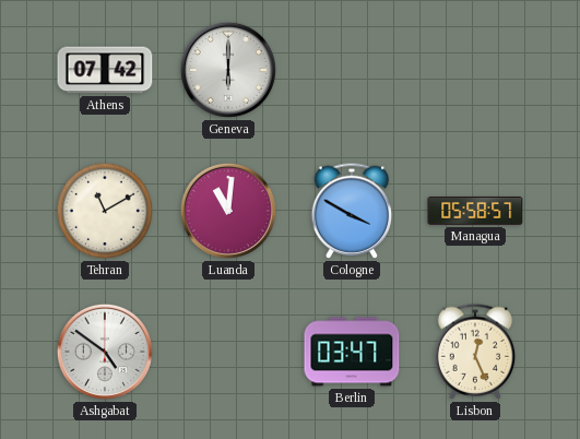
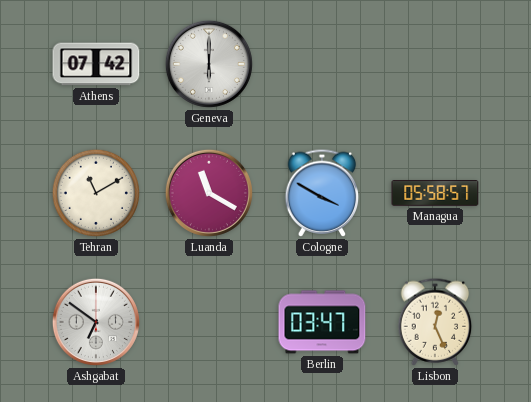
Luanda: 11:01 -> 11:20 (209, 193)
Ashgabat: 4:51 -> 6:51 (96, 322)
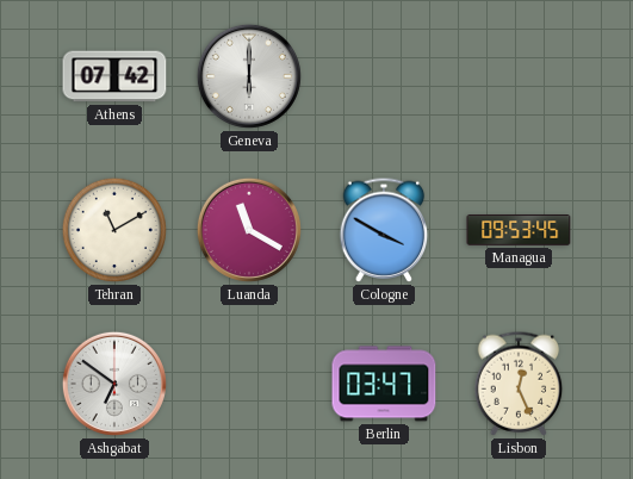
Managua: 05:58 -> 09:53 (519, 230)
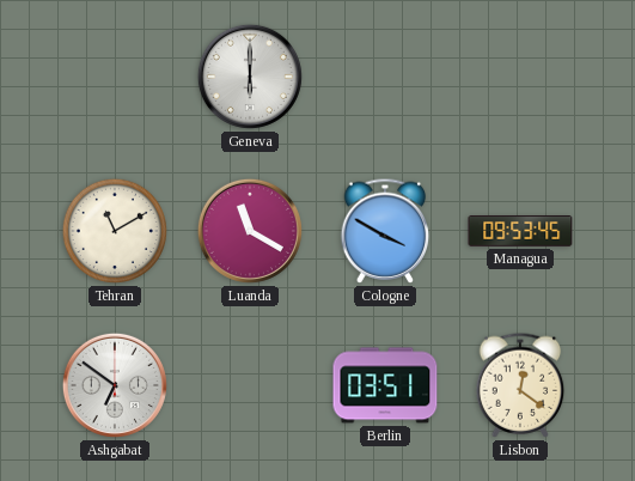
Athens: 07:42 -> none (114, 76)
Berlin: 03:47 -> 03:51 (385, 385)
Lisbon: 12:26 -> 12:21 (520, 385)
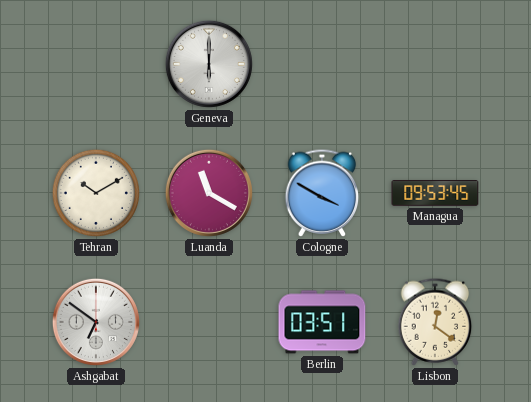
Tehran: 11:10 -> 10:10 (96, 193)
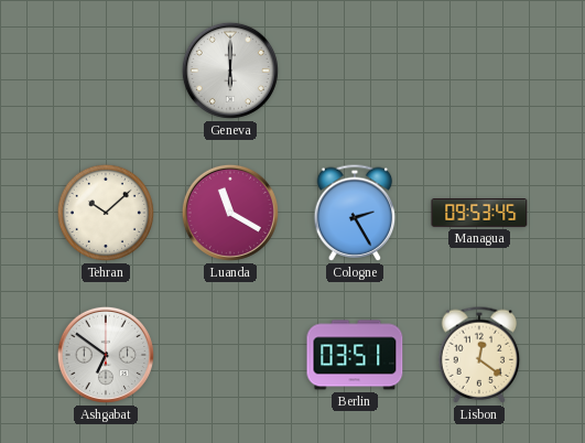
Tehran: 10:10 -> 10:08 (106, 213)
Cologne: 3:50 -> 2:25 (355, 213)
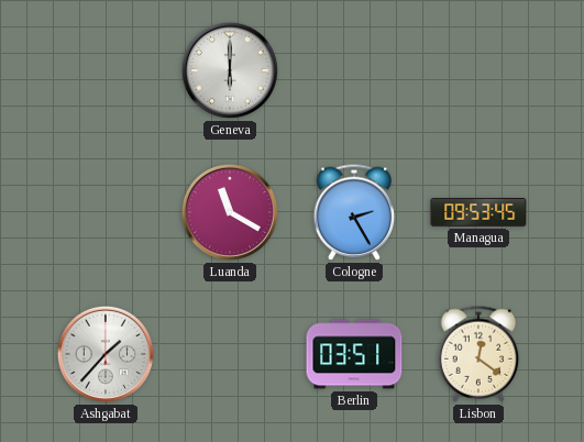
Tehran: 10:08 -> none (106, 213)
Ashgabat: 6:51 -> 1:37 (106, 354)
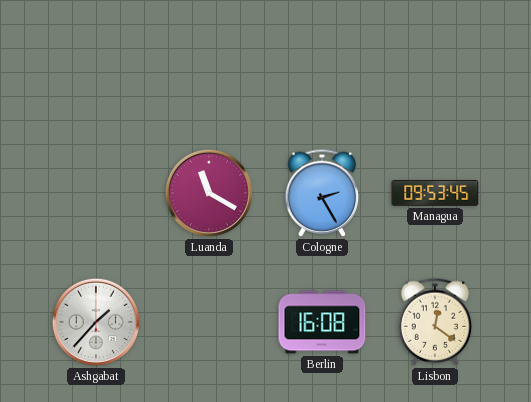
Geneva: 6:00 -> none (230, 70)
Berlin: 03:51 -> 16:08 (322, 322)
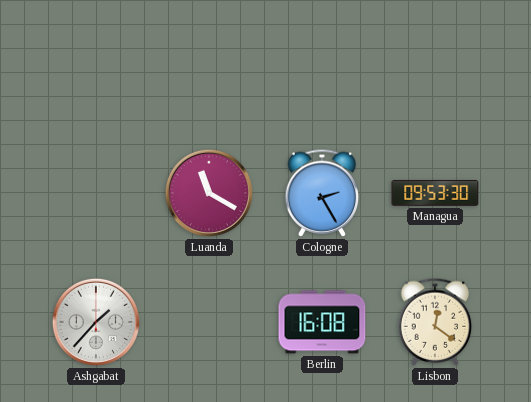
Managua: 09:53:45 -> 09:53:30 (435, 193)
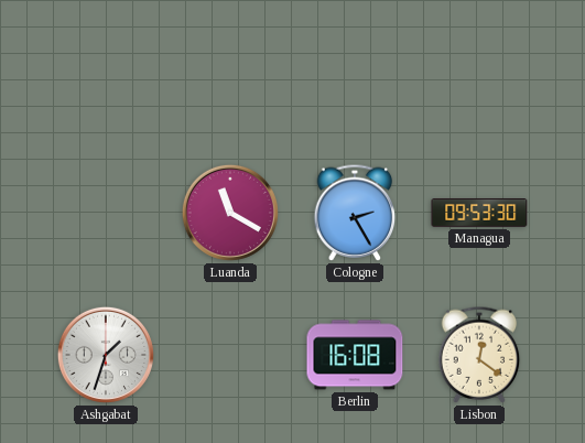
Ashgabat: 1:37 -> 1:33 (106, 355)
